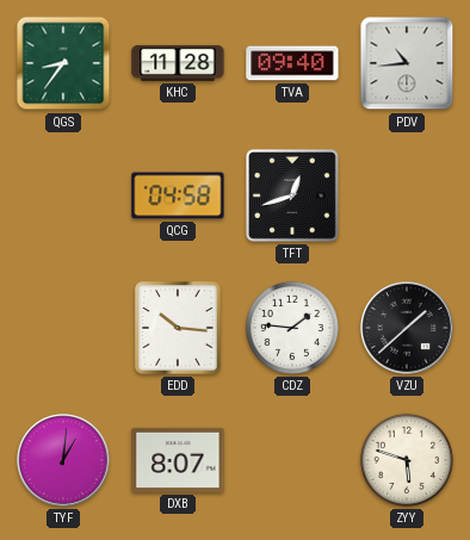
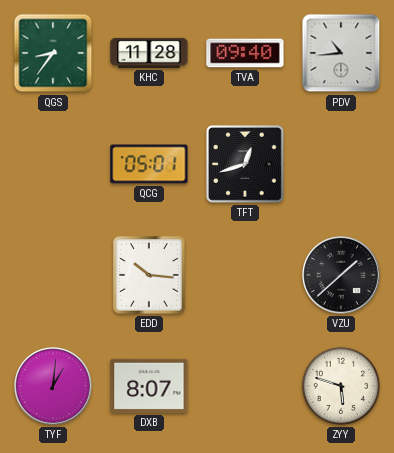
QCG: 04:58 -> 05:01 (149, 164)
CDZ: 1:46 -> none (292, 328)
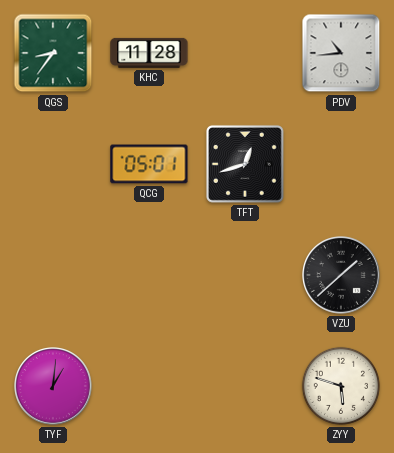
TVA: 09:40 -> none (245, 53)
EDD: 10:16 -> none (149, 275)
DXB: 8:07 -> none (149, 386)
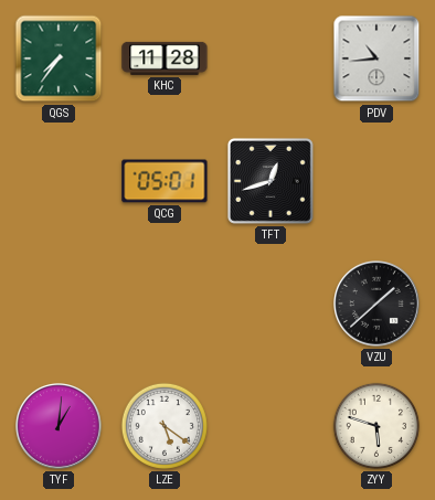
QGS: 8:36 -> 7:36 (59, 58)
LZE: none -> 5:21 (165, 426)
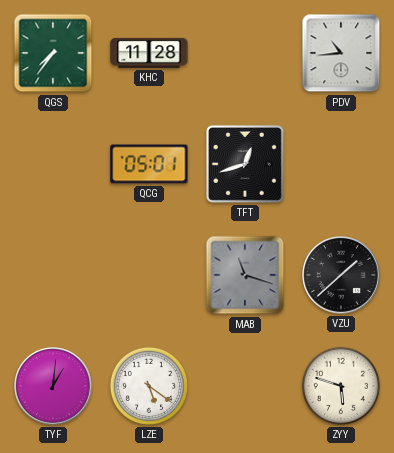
MAB: none -> 11:18 (245, 275)
